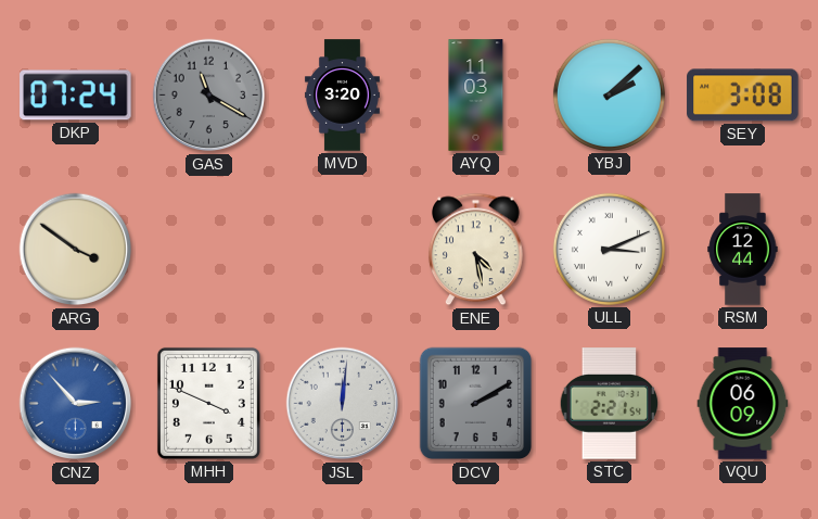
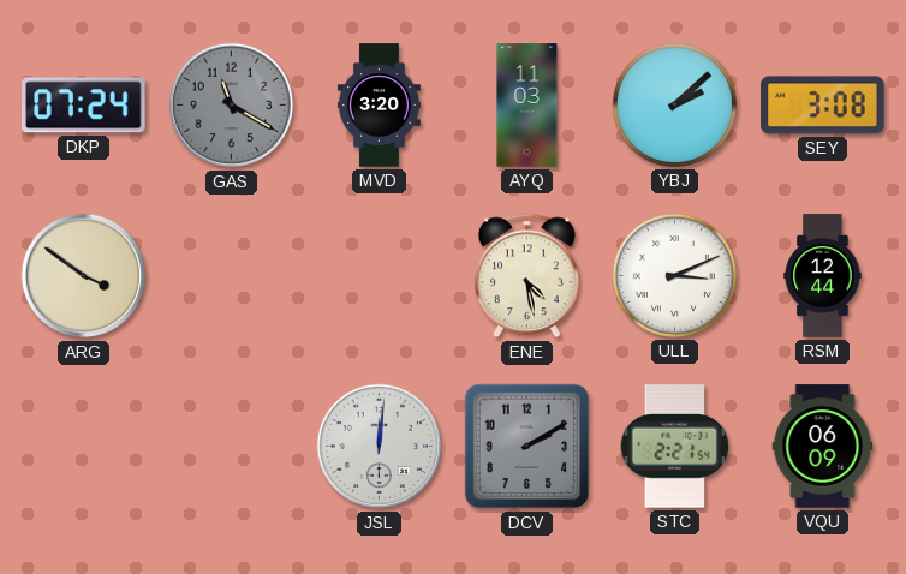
CNZ: 2:53 -> none (76, 404)
MHH: 3:49 -> none (208, 403)
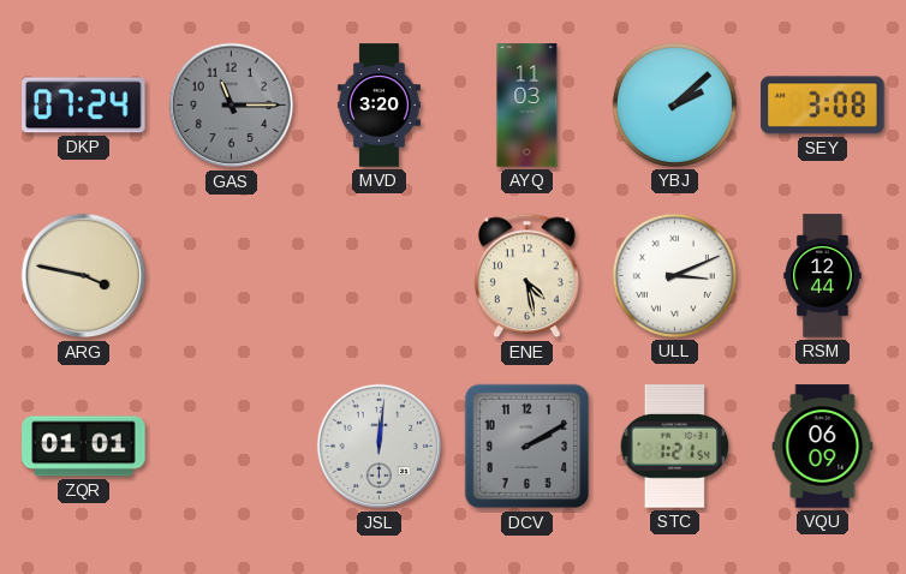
GAS: 11:20 -> 11:15 (232, 106)
ARG: 3:51 -> 3:47 (84, 276)
ZQR: none -> 01:01 (84, 447)
STC: 2:21 -> 1:21 (675, 447)
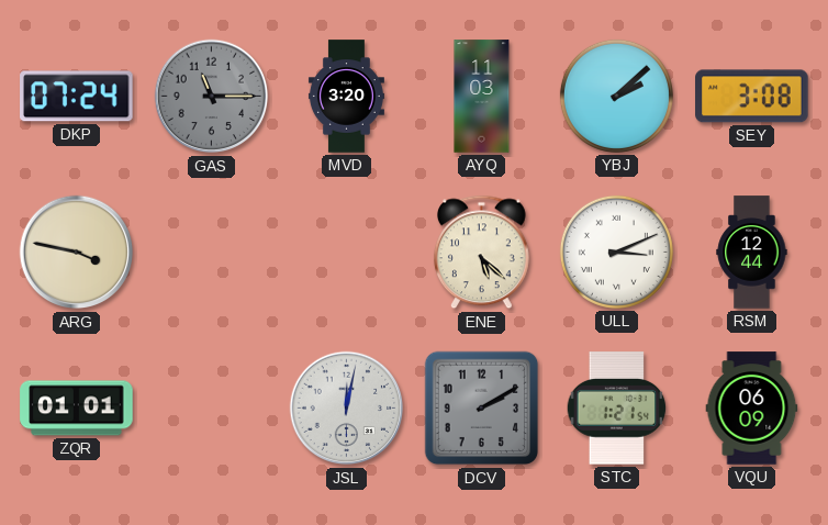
ENE: 4:28 -> 5:22 (481, 253)
JSL: 12:01 -> 12:02 (347, 409)
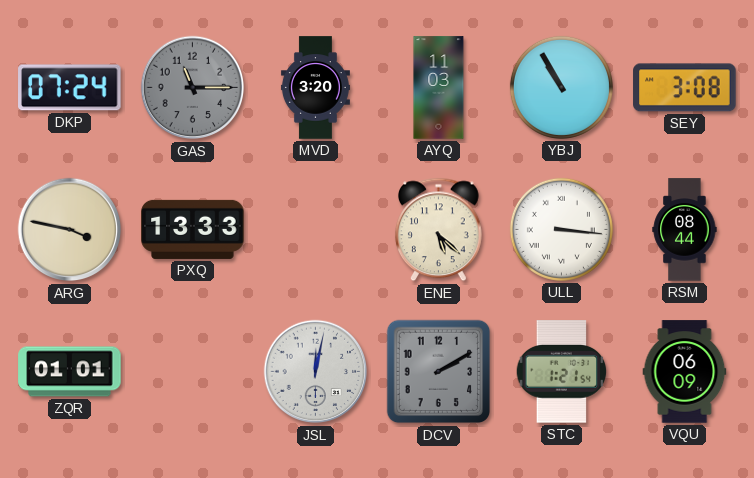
YBJ: 2:08 -> 10:55 (561, 87)
PXQ: none -> 13:33 (193, 229)
ULL: 3:11 -> 3:16 (561, 229)
RSM: 12:44 -> 08:44 (685, 230)
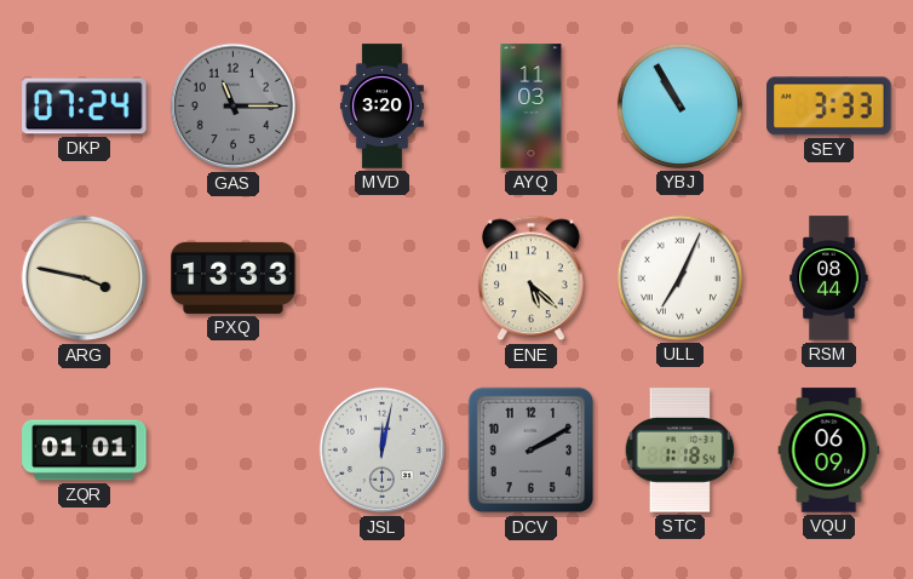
SEY: 3:08 -> 3:33 (829, 107)
ULL: 3:16 -> 7:04 (679, 277)
STC: 1:21 -> 1:18 (681, 451)
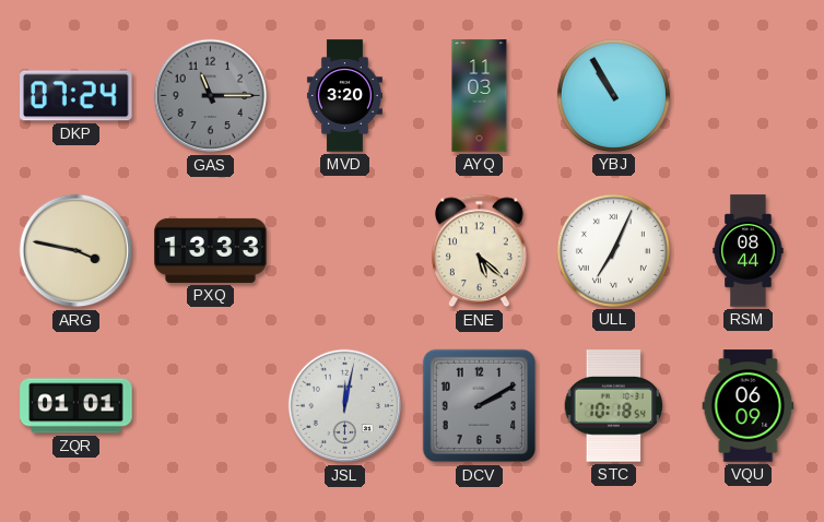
SEY: 3:33 -> none (829, 107)
STC: 1:18 -> 10:18 (614, 406)
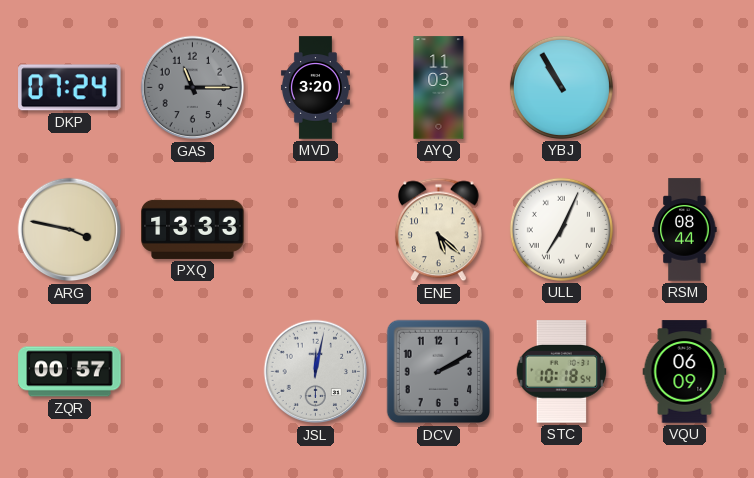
ZQR: 01:01 -> 00:57 (70, 372)
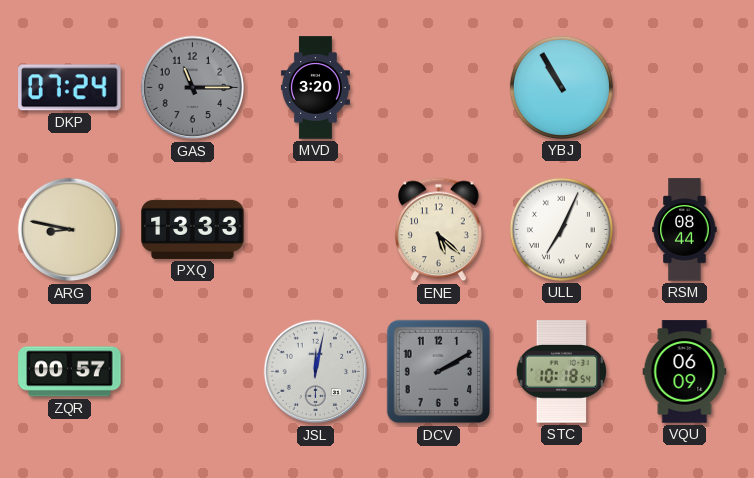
AYQ: 11:03 -> none (439, 88)
ARG: 3:47 -> 8:47 (70, 230)
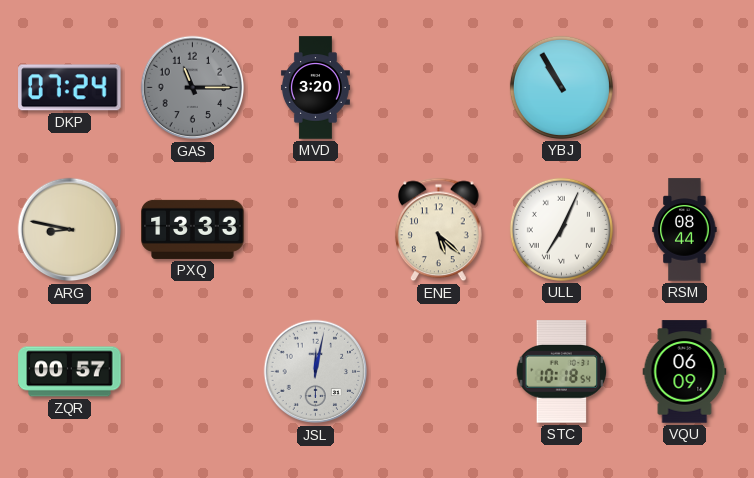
DCV: 2:10 -> none (439, 372)
